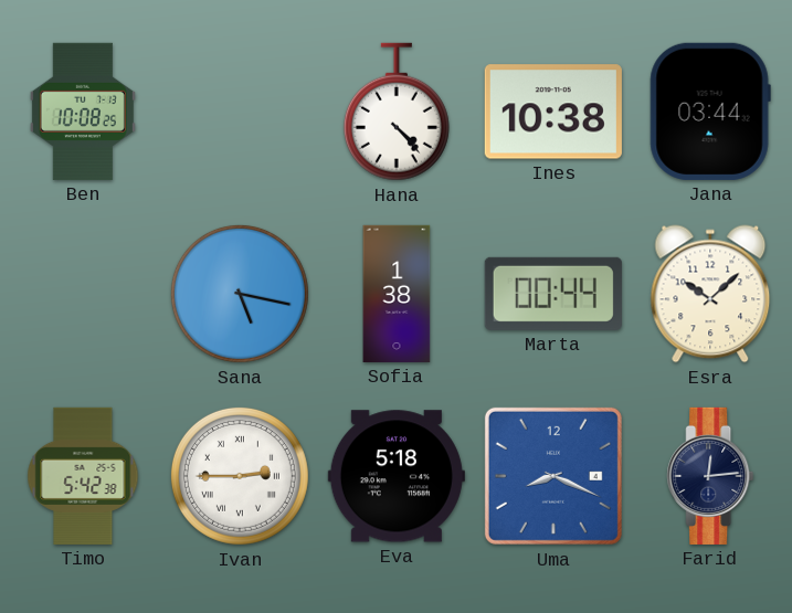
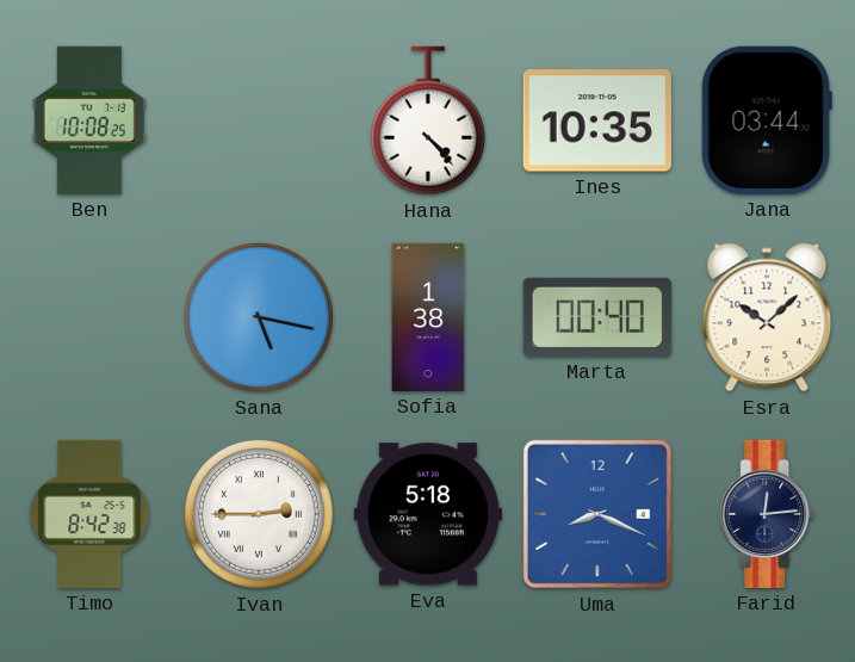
Ines: 10:38 -> 10:35 (597, 120)
Marta: 00:44 -> 00:40 (597, 317)
Timo: 5:42 -> 8:42 (89, 514)
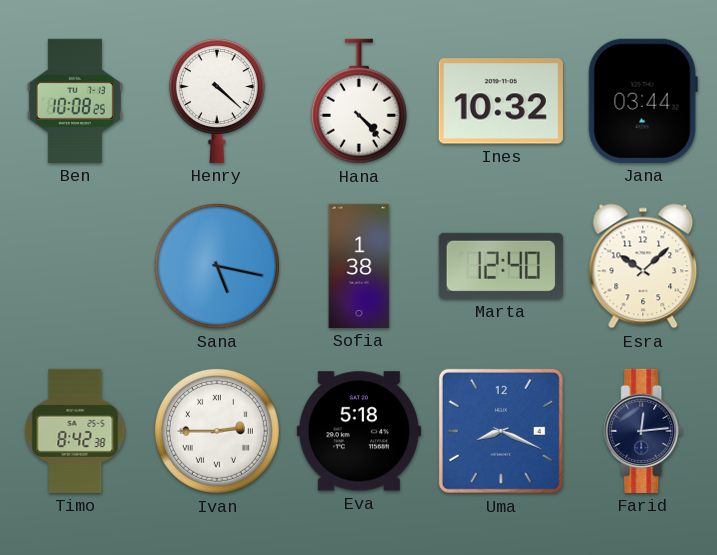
Henry: none -> 4:22 (217, 101)
Ines: 10:35 -> 10:32 (501, 101)
Marta: 00:40 -> 12:40 (501, 266)
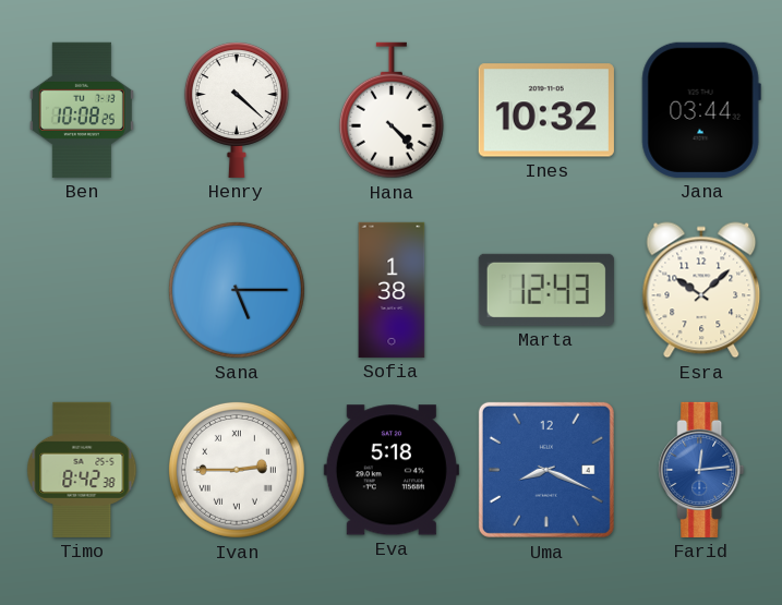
Sana: 5:17 -> 5:15 (237, 290)
Marta: 12:40 -> 12:43 (546, 290)
Farid dial: navy -> blue (701, 470)
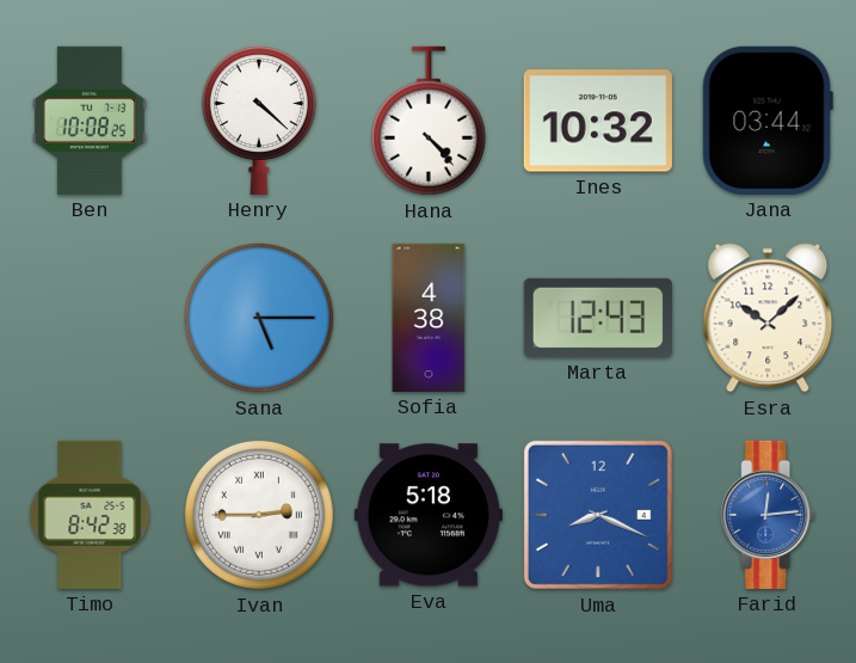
Sofia: 1:38 -> 4:38 (429, 318)
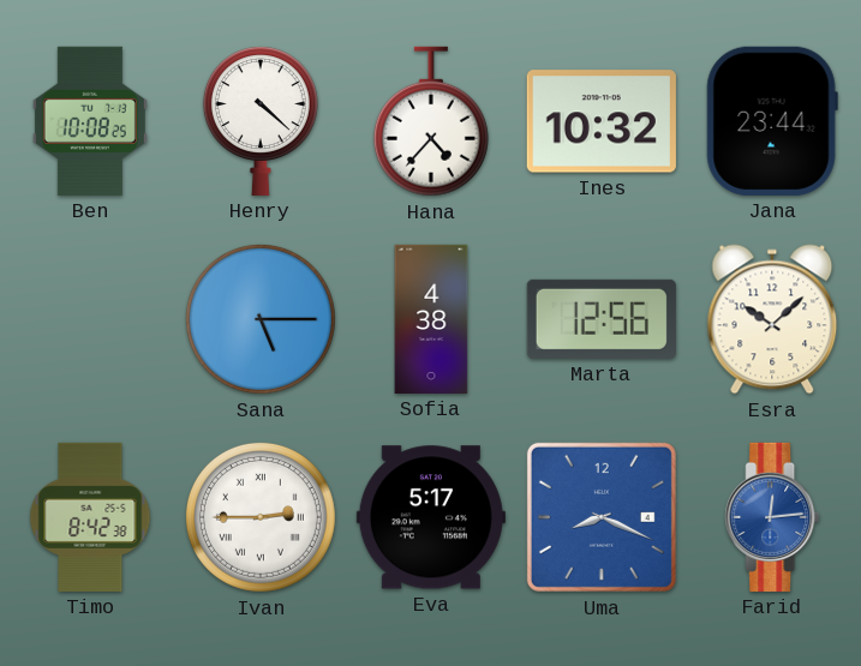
Hana: 4:23 -> 4:37 (431, 121)
Jana: 03:44 -> 23:44 (772, 121)
Marta: 12:43 -> 12:56 (602, 319)
Eva: 5:18 -> 5:17 (431, 517)
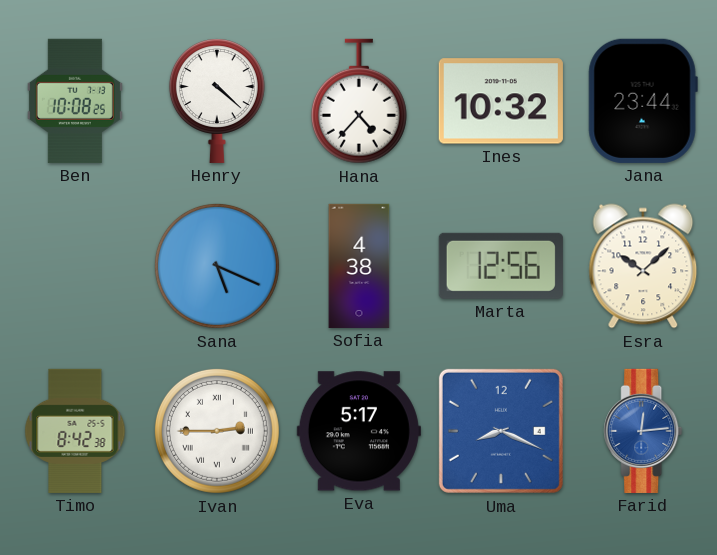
Sana: 5:15 -> 5:19 (217, 266)
